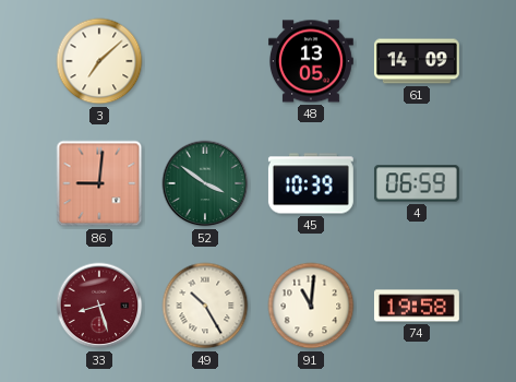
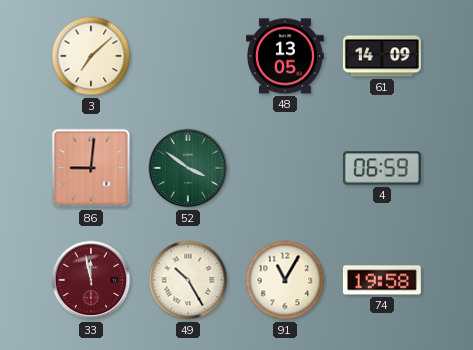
45: 10:39 -> none (311, 183)
33: 8:27 -> 11:58 (91, 280)
91: 11:01 -> 11:05 (285, 280)
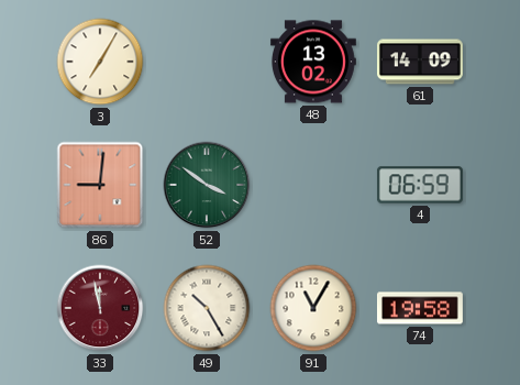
3: 7:08 -> 7:05 (100, 62)
48: 13:05 -> 13:02 (313, 62)
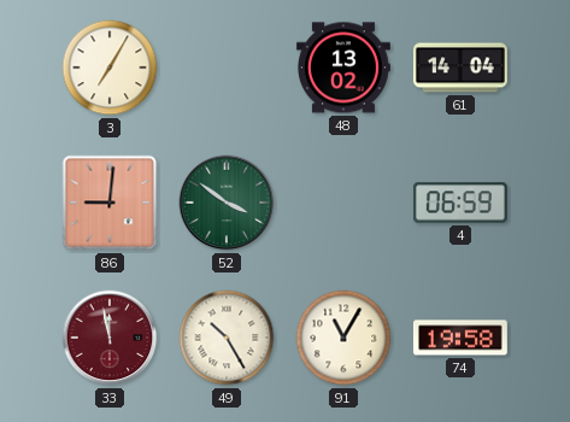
61: 14:09 -> 14:04 (460, 68)
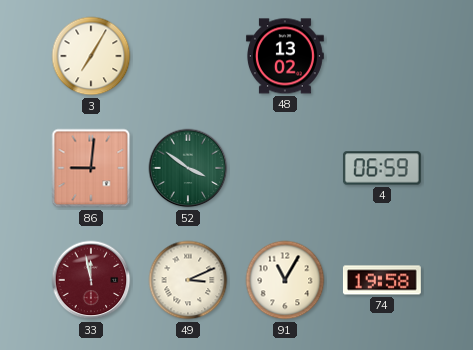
61: 14:04 -> none (460, 68)
49: 10:25 -> 3:11 (188, 280)
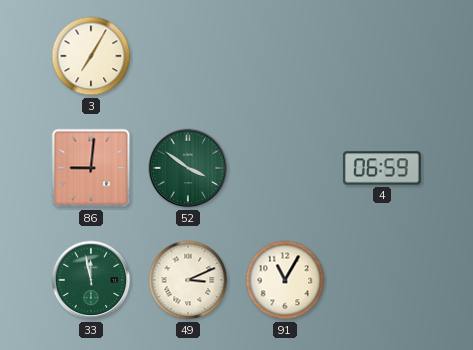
48: 13:02 -> none (285, 56)
33 dial: burgundy -> green (91, 280)
74: 19:58 -> none (382, 280)
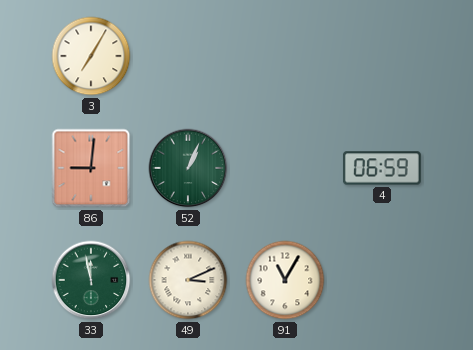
52: 3:51 -> 1:04 (188, 168)
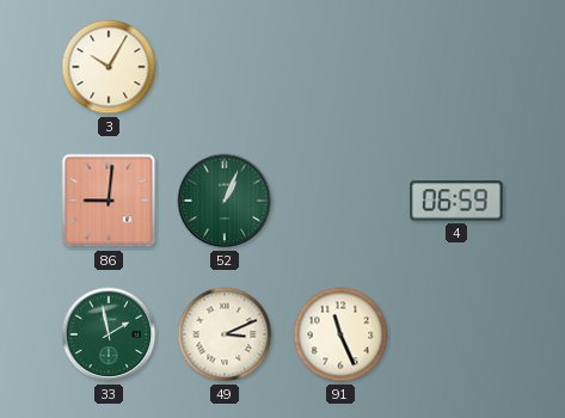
3: 7:05 -> 10:05 (109, 67)
33: 11:58 -> 1:58 (109, 334)
91: 11:05 -> 11:26 (340, 334)
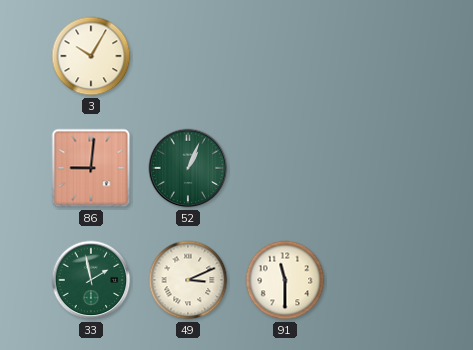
4: 06:59 -> none (456, 201)
91: 11:26 -> 11:30 (285, 280)
